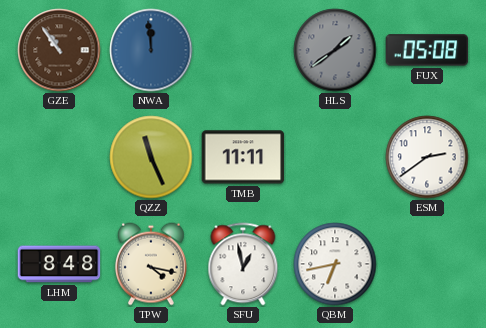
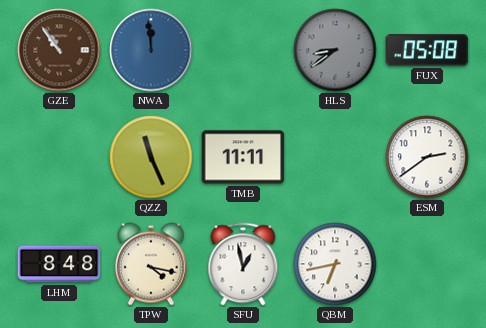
HLS: 1:39 -> 8:39 (335, 50)
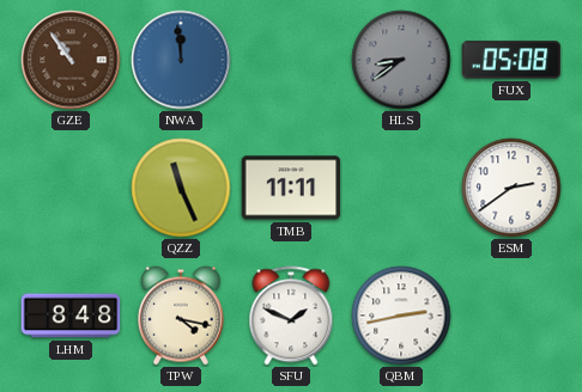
SFU: 12:58 -> 1:49 (291, 316)
QBM: 6:43 -> 2:43 (401, 316)
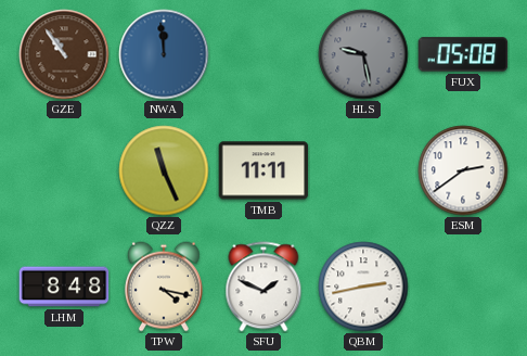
HLS: 8:39 -> 9:28 (363, 54)
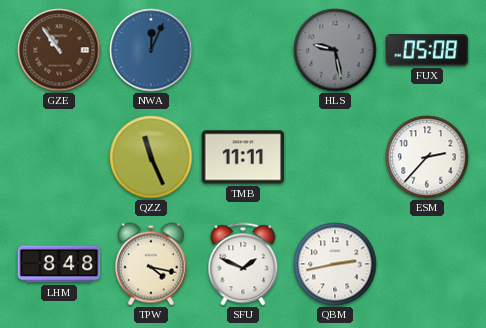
NWA: 11:59 -> 12:04 (151, 50)
ESM: 2:39 -> 2:37 (427, 157)
